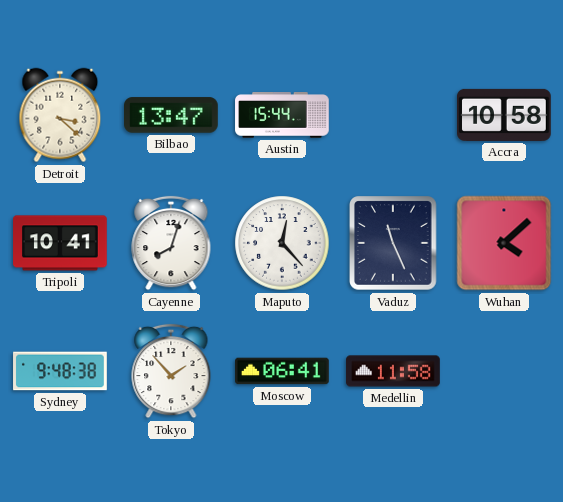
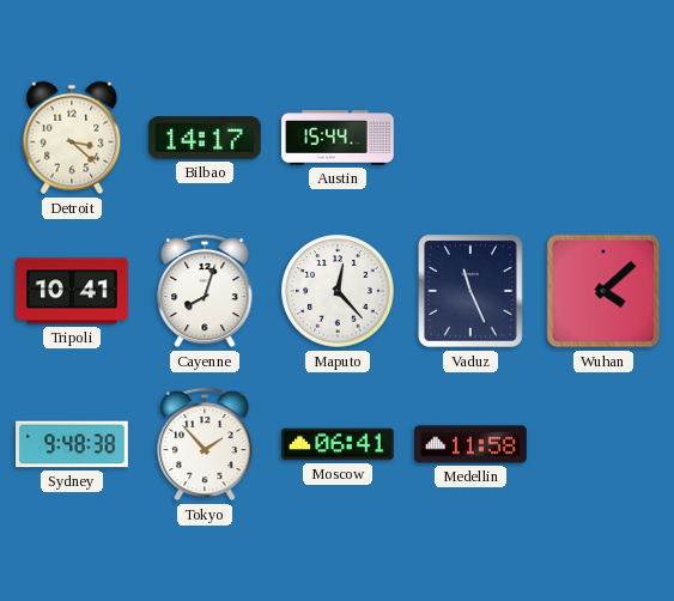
Bilbao: 13:47 -> 14:17 (206, 138)
Accra: 10:58 -> none (505, 115)
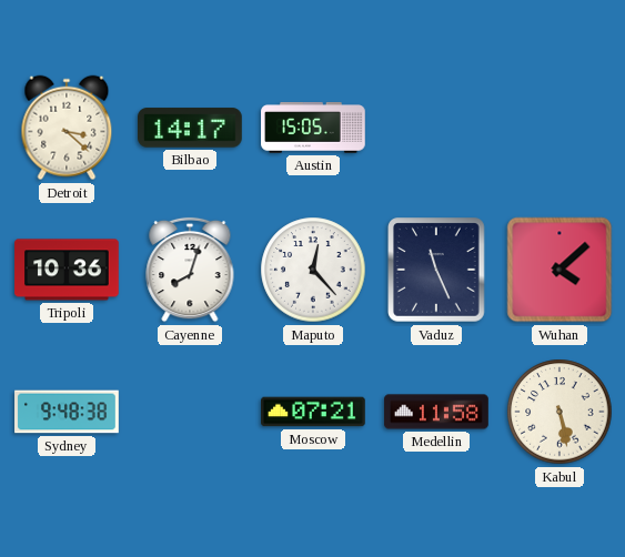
Austin: 15:44 -> 15:05 (313, 129)
Tripoli: 10:41 -> 10:36 (67, 270)
Tokyo: 1:53 -> none (205, 444)
Moscow: 06:41 -> 07:21 (313, 412)
Kabul: none -> 5:28 (560, 412)
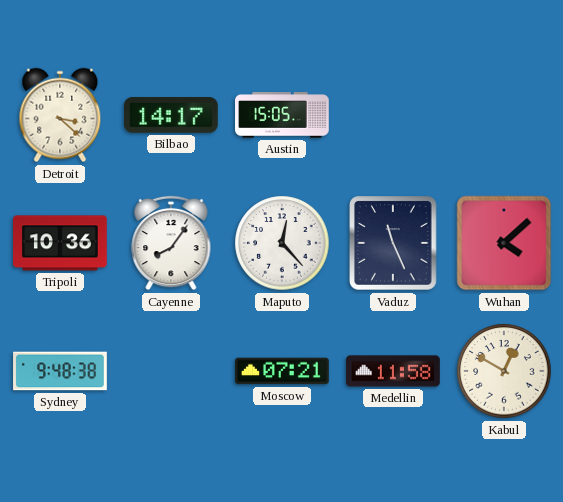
Cayenne: 8:03 -> 8:06 (171, 243)
Kabul: 5:28 -> 12:50 (504, 371)
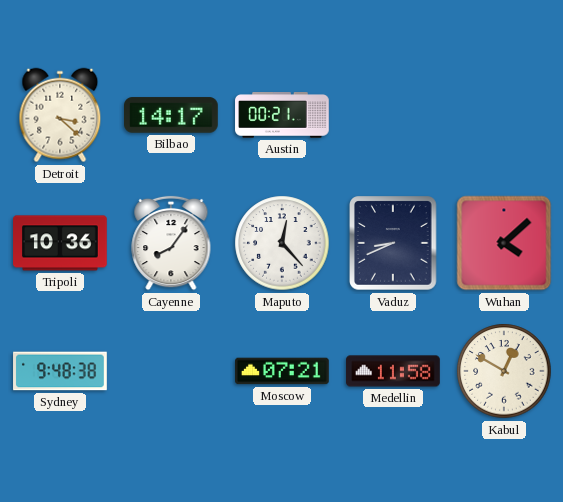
Austin: 15:05 -> 00:21 (282, 116)
Vaduz: 11:26 -> 8:41 (394, 243)
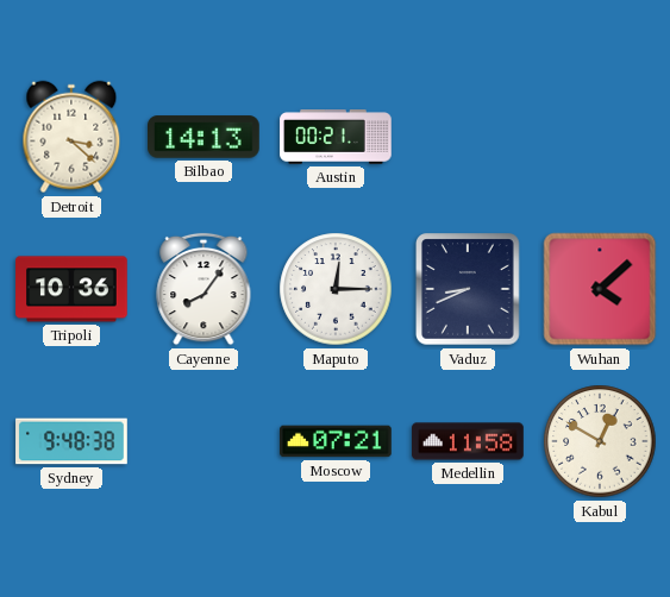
Bilbao: 14:17 -> 14:13 (205, 137)
Maputo: 12:23 -> 12:15 (336, 289)
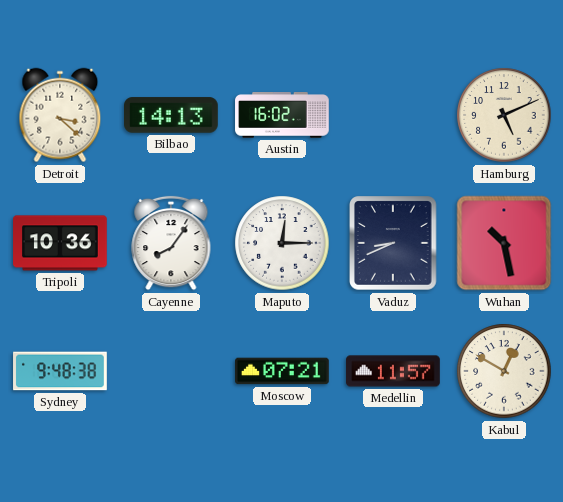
Austin: 00:21 -> 16:02 (282, 116)
Hamburg: none -> 5:11 (504, 115)
Wuhan: 4:08 -> 10:28 (504, 243)
Medellin: 11:58 -> 11:57 (393, 371)
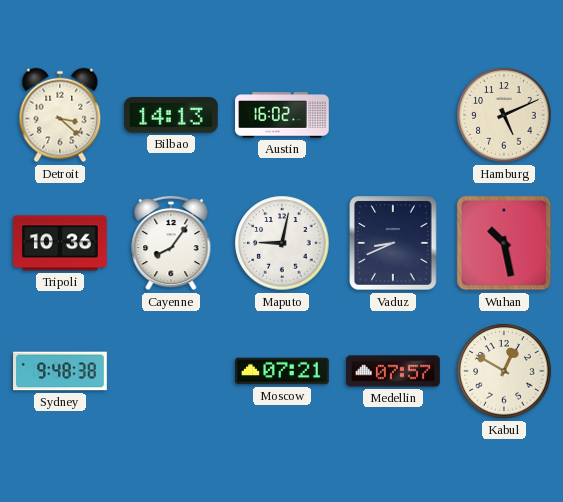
Maputo: 12:15 -> 9:02 (282, 243)
Medellin: 11:57 -> 07:57 (393, 371)
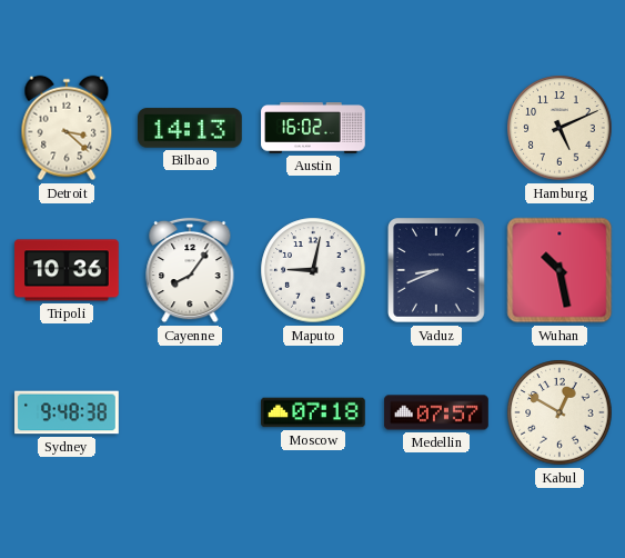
Moscow: 07:21 -> 07:18 (313, 412)
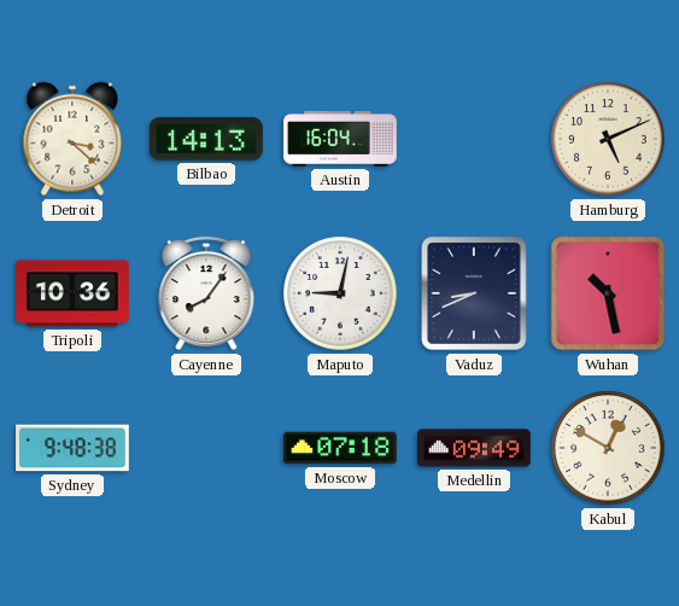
Austin: 16:02 -> 16:04 (340, 140)
Medellin: 07:57 -> 09:49 (474, 448)
